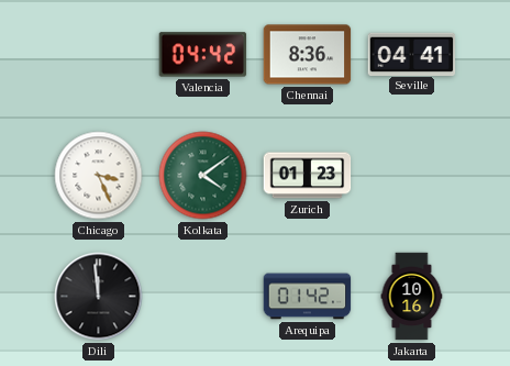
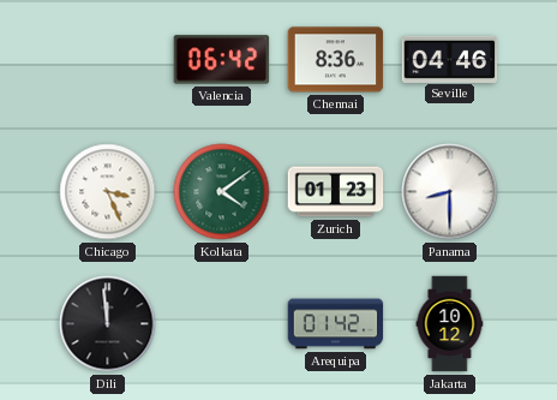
Valencia: 04:42 -> 06:42 (222, 60)
Seville: 04:41 -> 04:46 (450, 59)
Panama: none -> 8:30 (450, 192)
Jakarta: 10:16 -> 10:12 (450, 324)
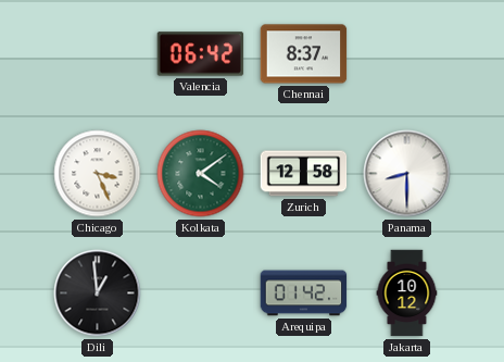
Chennai: 8:36 -> 8:37 (304, 54)
Seville: 04:46 -> none (450, 59)
Zurich: 01:23 -> 12:58 (304, 174)
Dili: 11:59 -> 12:59 (98, 294)
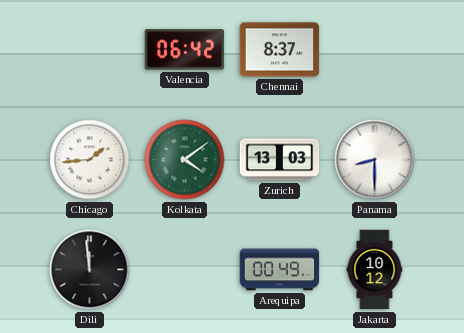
Chicago: 3:26 -> 1:44 (90, 160)
Zurich: 12:58 -> 13:03 (280, 160)
Dili: 12:59 -> 11:59 (90, 270)
Arequipa: 01:42 -> 00:49 (280, 270)
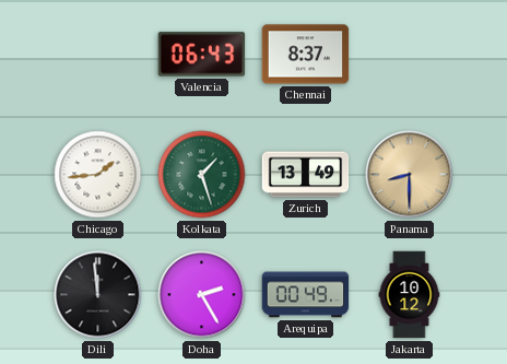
Valencia: 06:42 -> 06:43 (202, 55)
Kolkata: 4:09 -> 1:27 (202, 175)
Zurich: 13:03 -> 13:49 (306, 175)
Panama dial: white -> champagne (410, 175)
Doha: none -> 2:25 (202, 295)
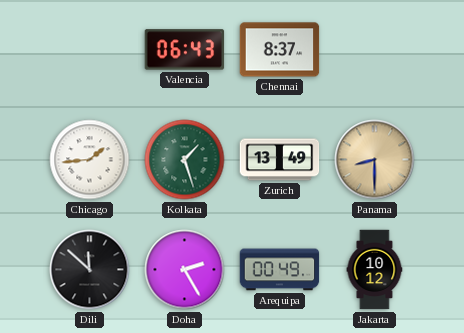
Dili: 11:59 -> 11:52 (90, 270)
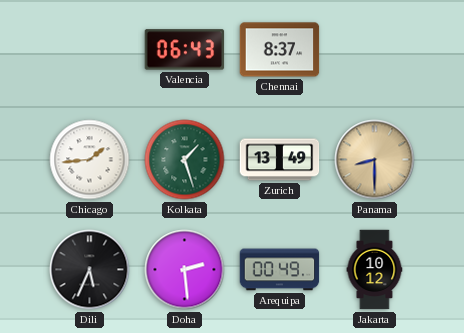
Dili: 11:52 -> 5:34 (90, 270)
Doha: 2:25 -> 2:29 (185, 270)
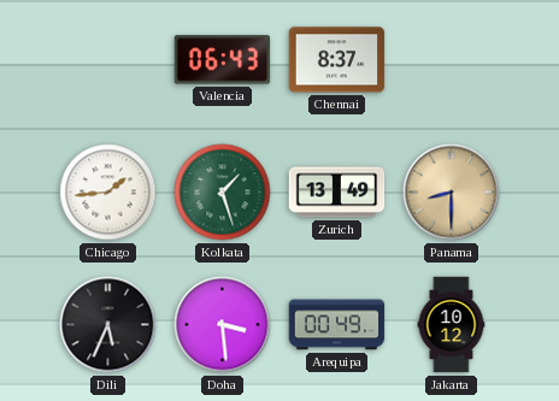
Doha: 2:29 -> 3:29 (223, 325)
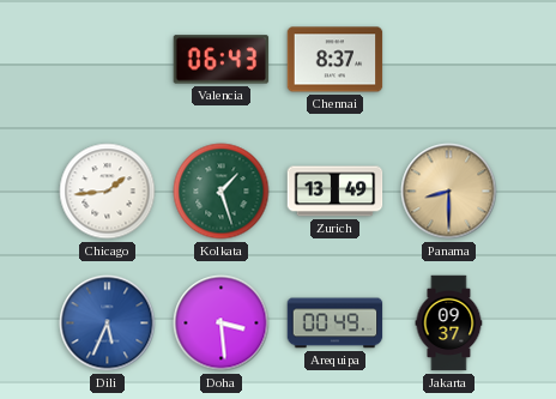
Dili dial: black -> blue (108, 324)
Jakarta: 10:12 -> 09:37 (449, 324)
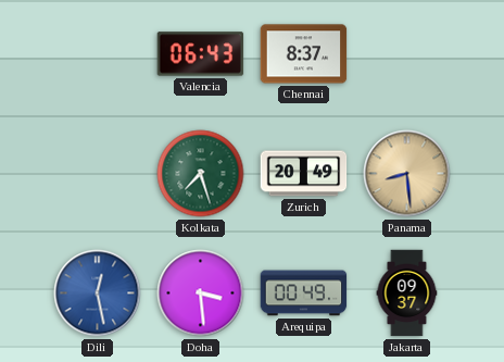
Chicago: 1:44 -> none (108, 192)
Kolkata: 1:27 -> 7:27 (201, 174)
Zurich: 13:49 -> 20:49 (304, 174)
Panama: 8:30 -> 8:29 (407, 174)
Dili: 5:34 -> 12:28 (98, 294)
